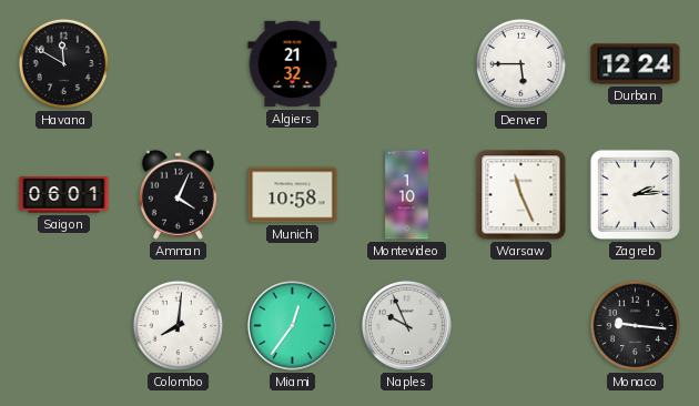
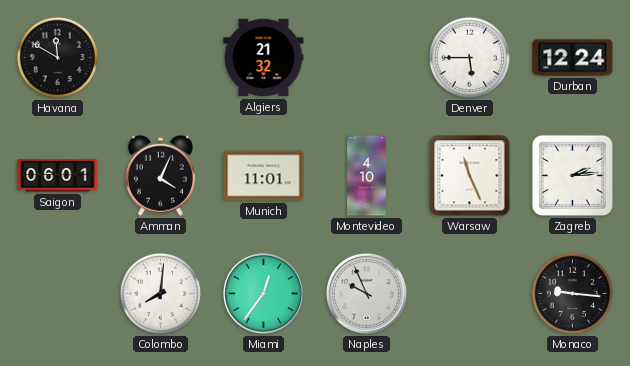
Munich: 10:58 -> 11:01 (264, 176)
Montevideo: 1:10 -> 4:10 (367, 176)
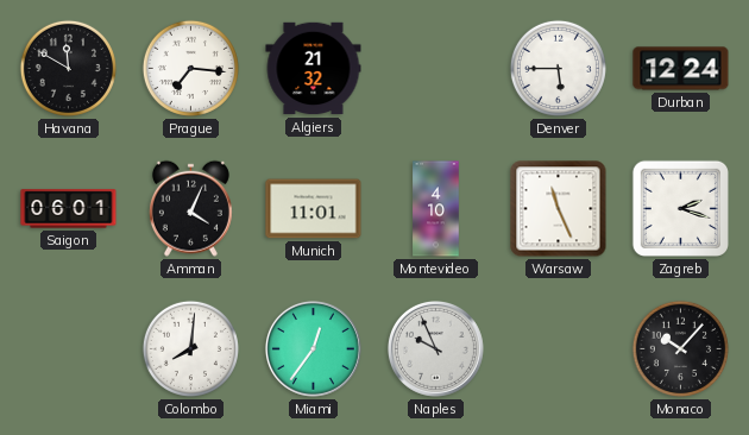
Prague: none -> 7:16 (190, 68)
Zagreb: 2:14 -> 2:18 (680, 208)
Monaco: 9:16 -> 10:07 (680, 348)
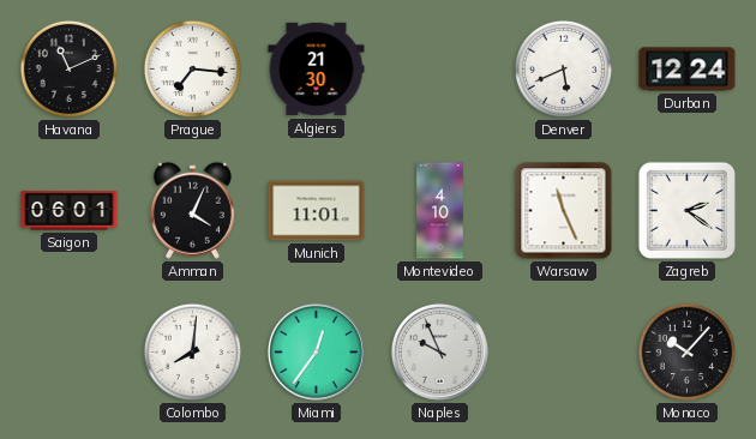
Havana: 11:50 -> 11:11 (68, 68)
Algiers: 21:32 -> 21:30 (317, 70)
Denver: 5:45 -> 5:41 (563, 68)
Zagreb: 2:18 -> 2:21 (686, 210)
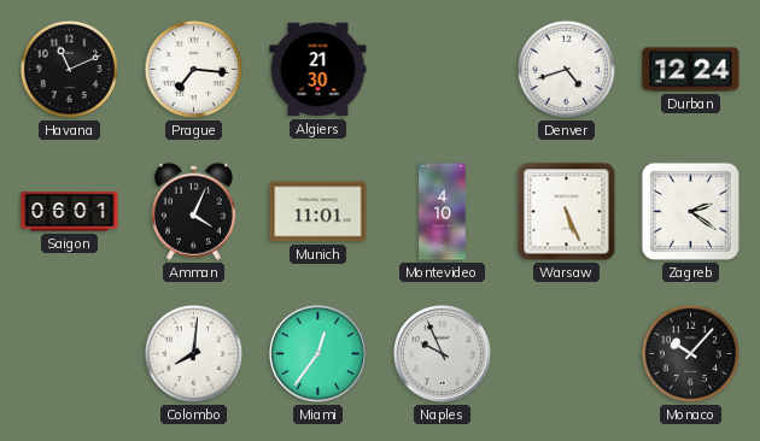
Denver: 5:41 -> 4:42 (566, 69)
Warsaw: 11:26 -> 5:26 (567, 212)
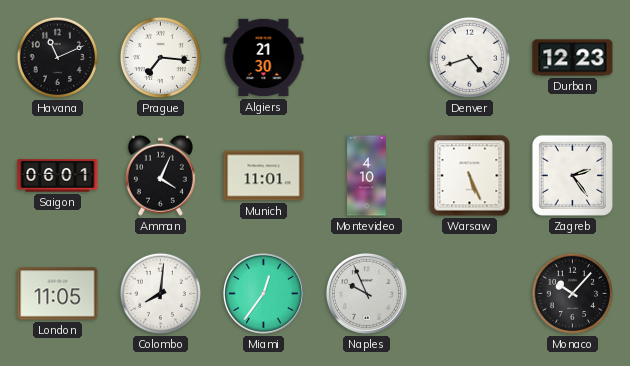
Durban: 12:24 -> 12:23 (573, 58)
Zagreb: 2:21 -> 2:24 (572, 175)
London: none -> 11:05 (58, 294)
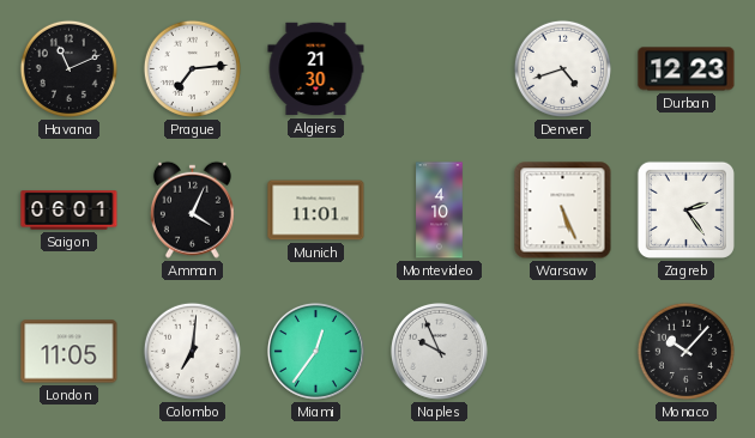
Prague: 7:16 -> 7:14 (192, 68)
Colombo: 8:01 -> 7:01 (192, 351)
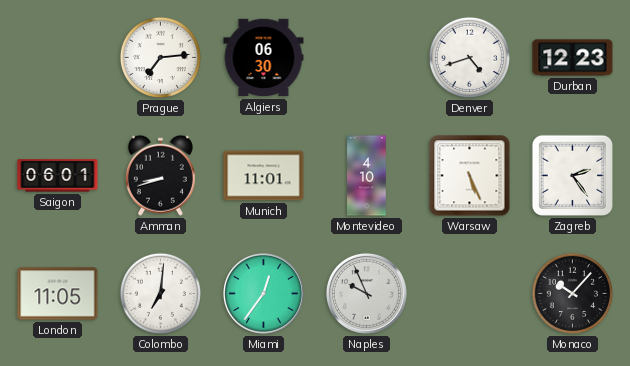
Havana: 11:11 -> none (68, 68)
Algiers: 21:30 -> 06:30 (264, 58)
Amman: 4:04 -> 8:42 (160, 175)
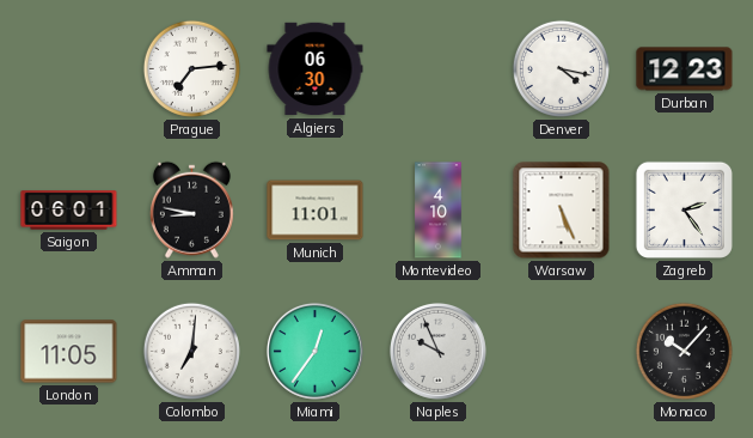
Denver: 4:42 -> 4:17 (561, 68)
Amman: 8:42 -> 8:47 (191, 209)
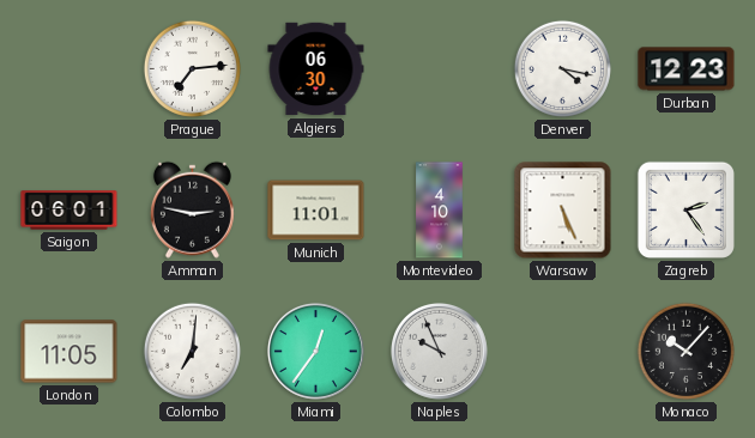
Amman: 8:47 -> 2:47 (192, 209)
